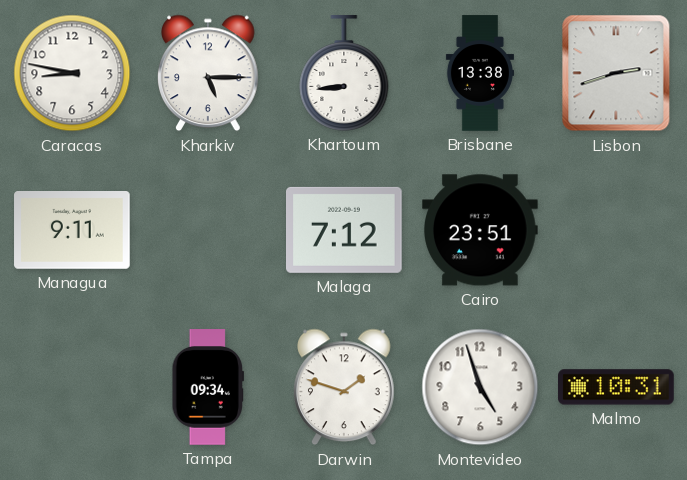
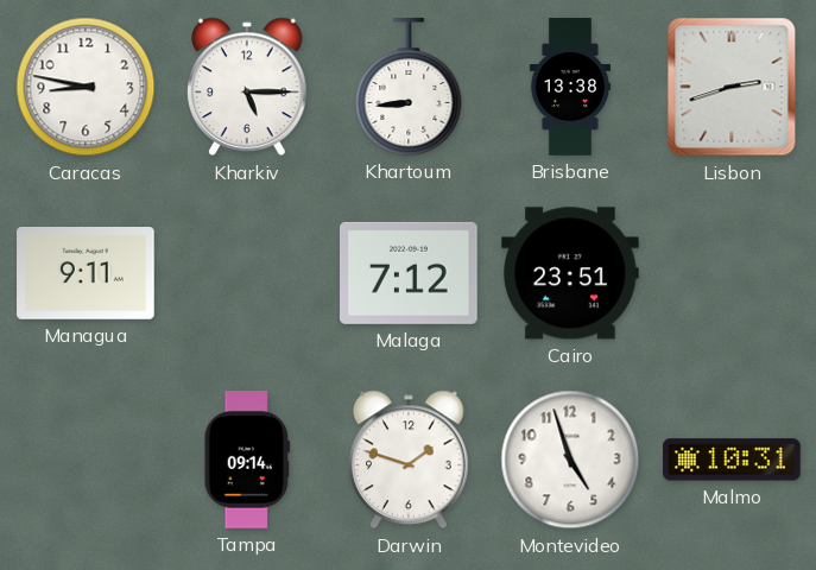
Tampa: 09:34 -> 09:14 (247, 460)
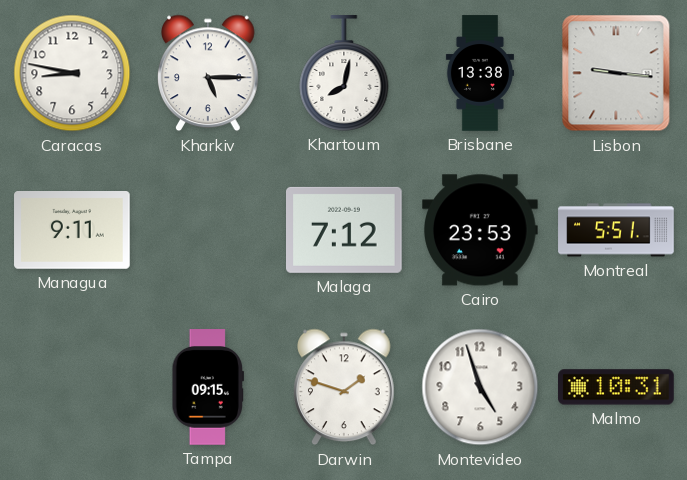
Khartoum: 8:44 -> 8:02 (344, 73)
Lisbon: 2:42 -> 9:16 (616, 73)
Cairo: 23:51 -> 23:53 (481, 230)
Montreal: none -> 5:51 (616, 230)
Tampa: 09:14 -> 09:15 (208, 387)
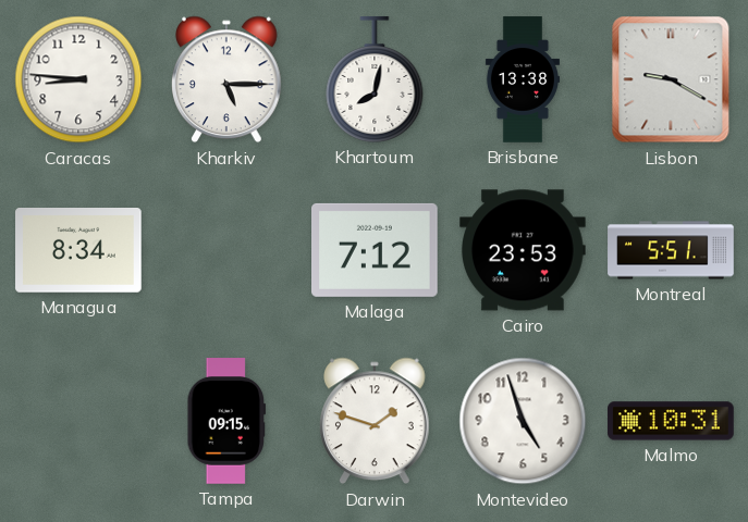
Caracas: 8:47 -> 8:46 (78, 79)
Lisbon: 9:16 -> 9:20 (671, 79)
Managua: 9:11 -> 8:34 (78, 251)
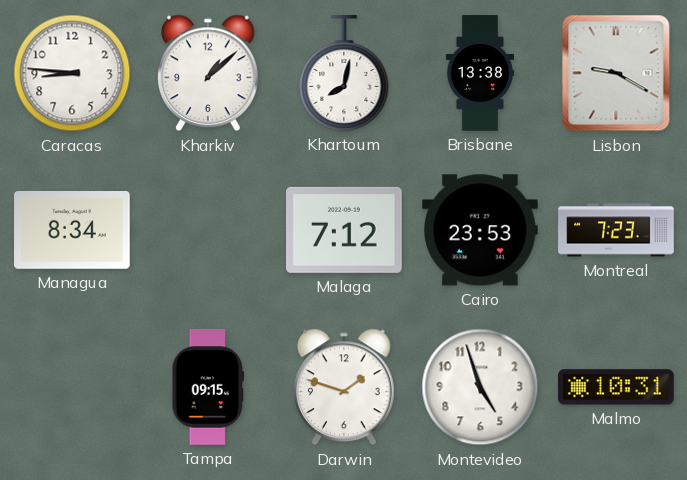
Kharkiv: 5:15 -> 1:08 (208, 73)
Montreal: 5:51 -> 7:23 (616, 230)
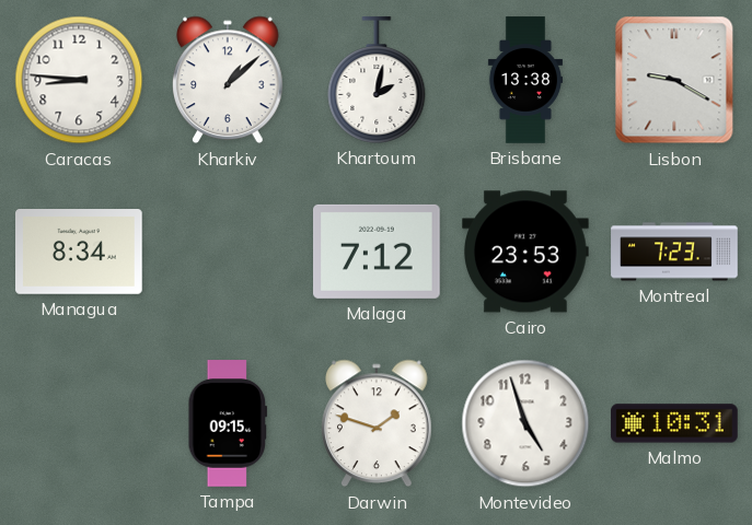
Khartoum: 8:02 -> 2:02 (377, 80)
